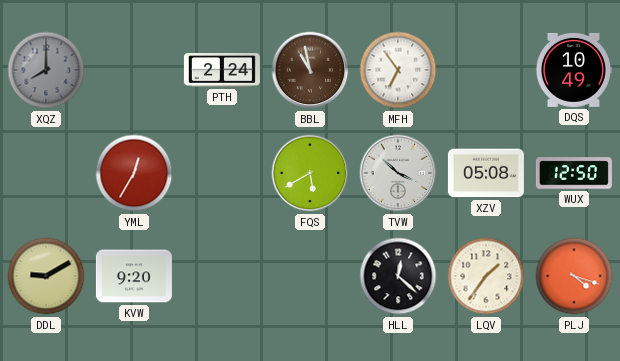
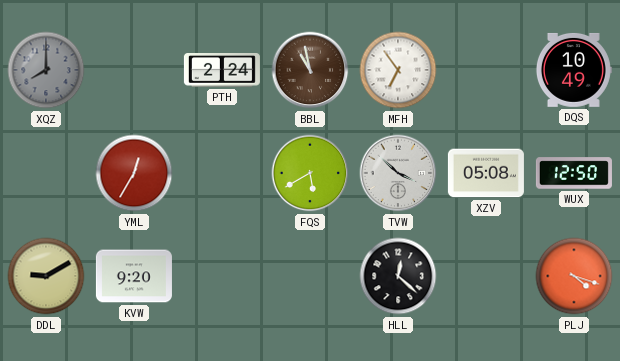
LQV: 1:36 -> none (486, 276)
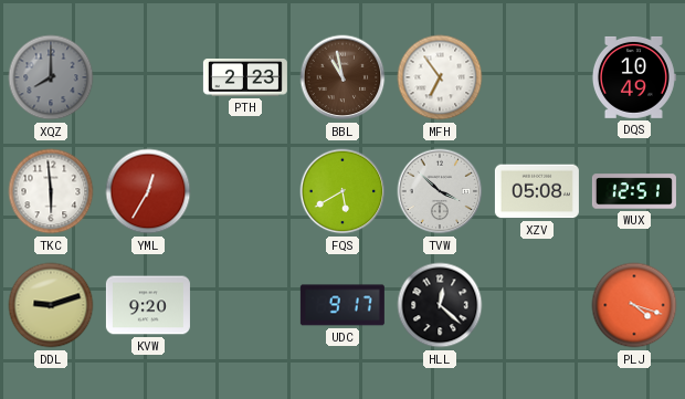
PTH: 2:24 -> 2:23 (245, 78)
TKC: none -> 5:59 (51, 191)
WUX: 12:50 -> 12:51 (634, 191)
DDL: 9:10 -> 9:12 (51, 305)
UDC: none -> 9:17 (342, 305)
